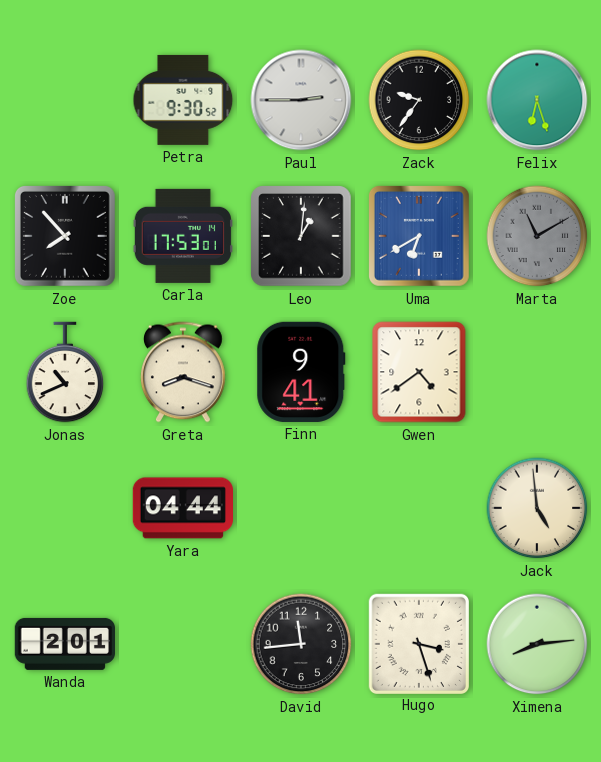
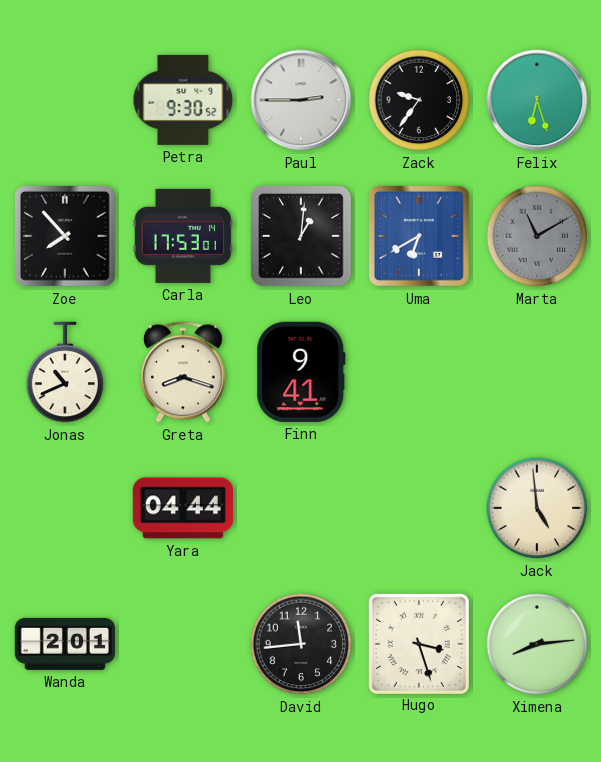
Gwen: 4:39 -> none (419, 372)
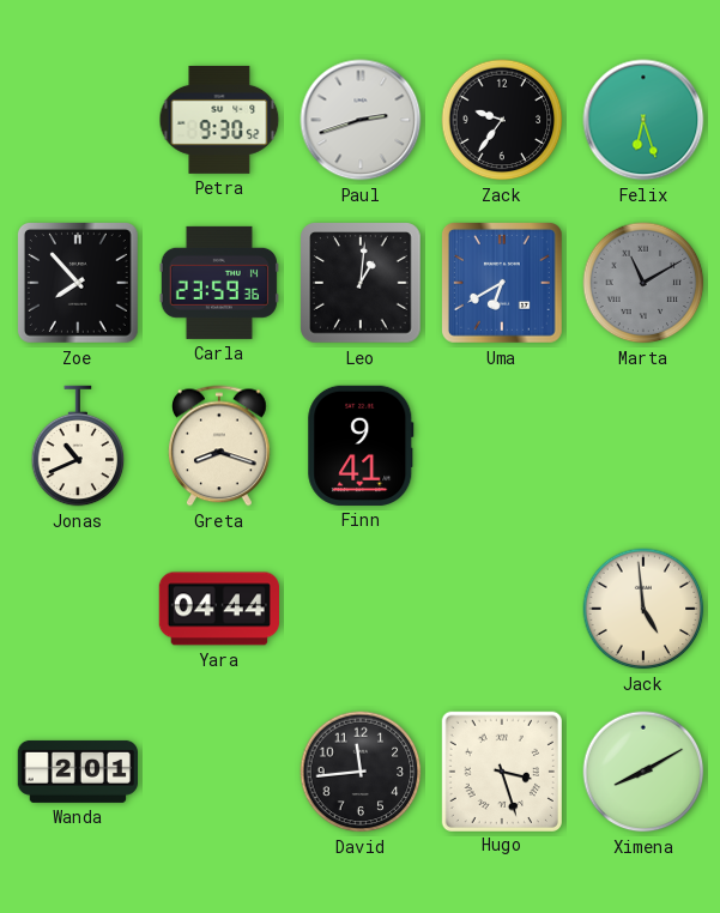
Paul: 2:45 -> 2:42 (361, 120)
Carla: 17:53 -> 23:59 (219, 283)
Ximena: 8:14 -> 8:10 (643, 772)
